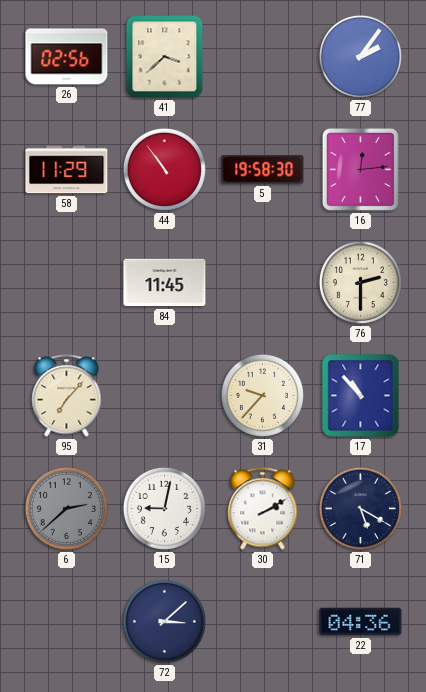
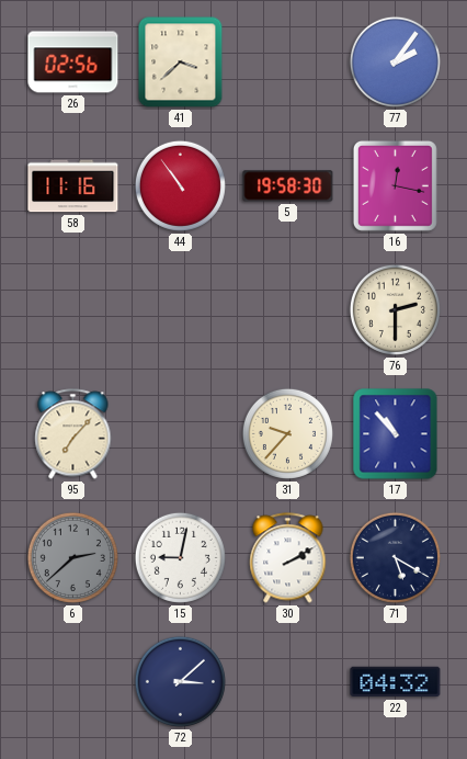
58: 11:29 -> 11:16 (73, 186)
16: 12:14 -> 12:17 (395, 185)
84: 11:45 -> none (165, 283)
22: 04:36 -> 04:32 (396, 682)
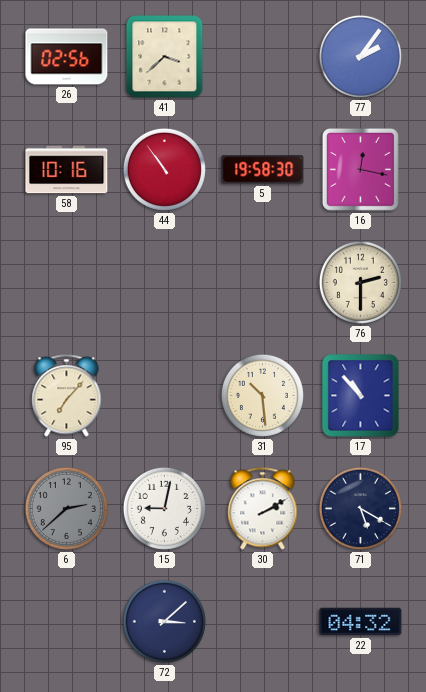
58: 11:16 -> 10:16 (67, 170)
31: 9:37 -> 10:29 (262, 395)
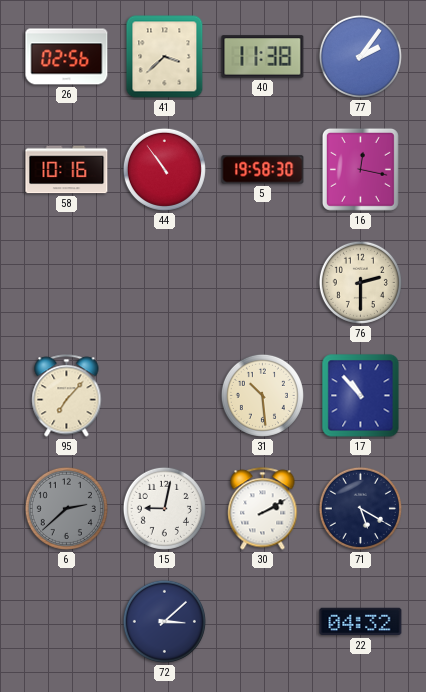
40: none -> 11:38 (263, 57)
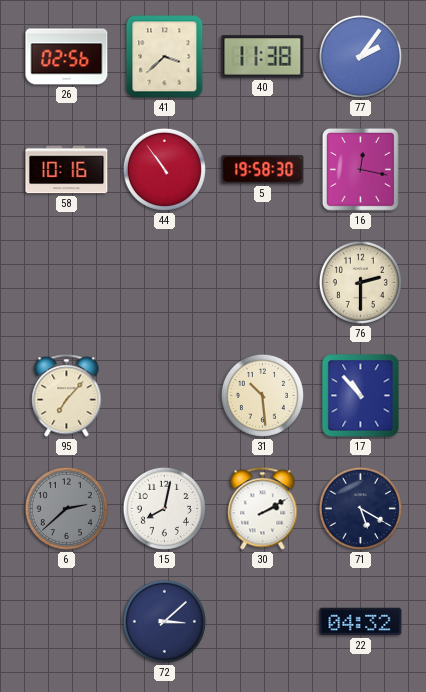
15: 9:02 -> 8:02 (164, 508)
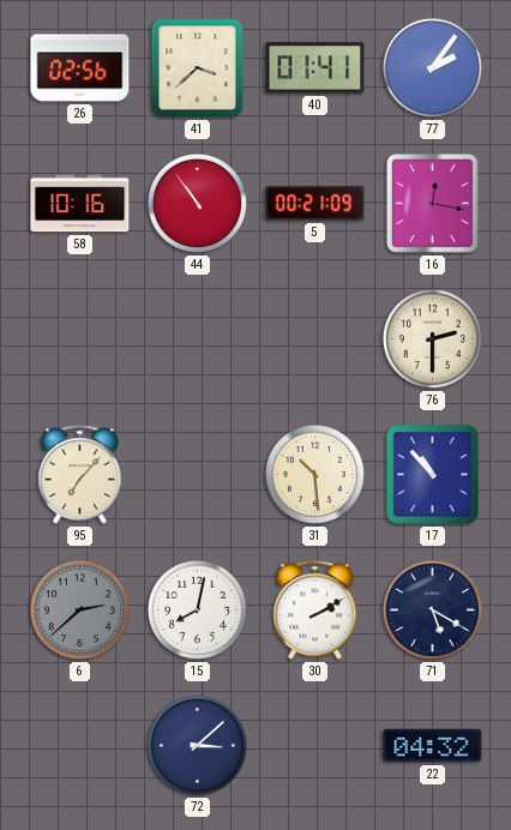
40: 11:38 -> 01:41 (315, 68)
5: 19:58 -> 00:21 (315, 204)
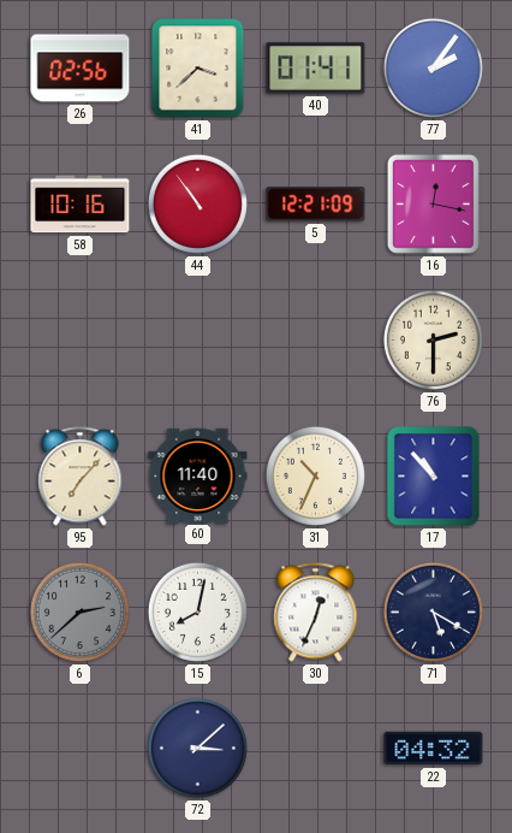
5: 00:21 -> 12:21 (316, 205)
60: none -> 11:40 (198, 475)
31: 10:29 -> 10:34 (315, 475)
30: 2:10 -> 12:34 (316, 613)
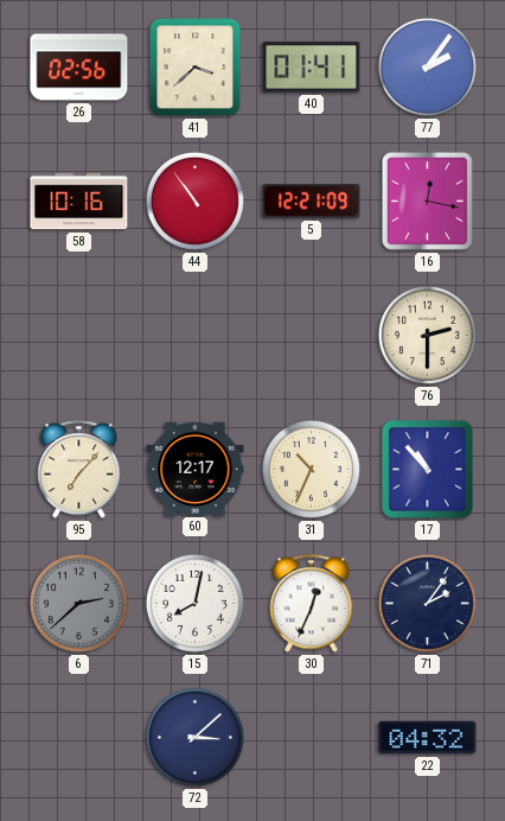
60: 11:40 -> 12:17 (196, 469)
71: 5:20 -> 2:06 (427, 603)
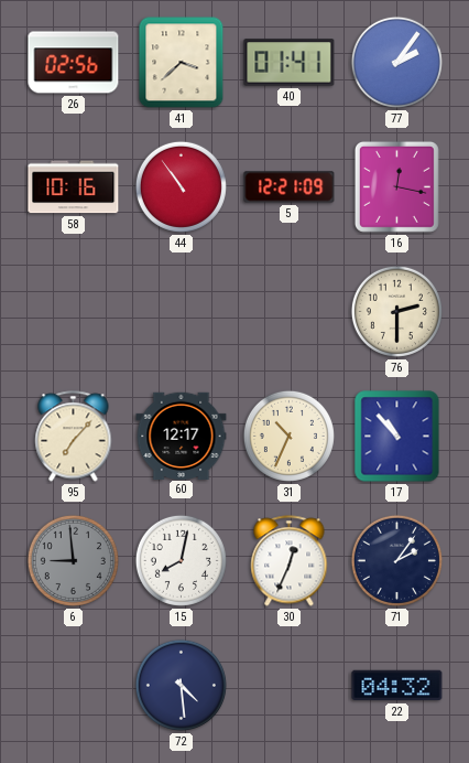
6: 2:38 -> 8:59 (73, 560)
72: 3:08 -> 4:29 (181, 685)
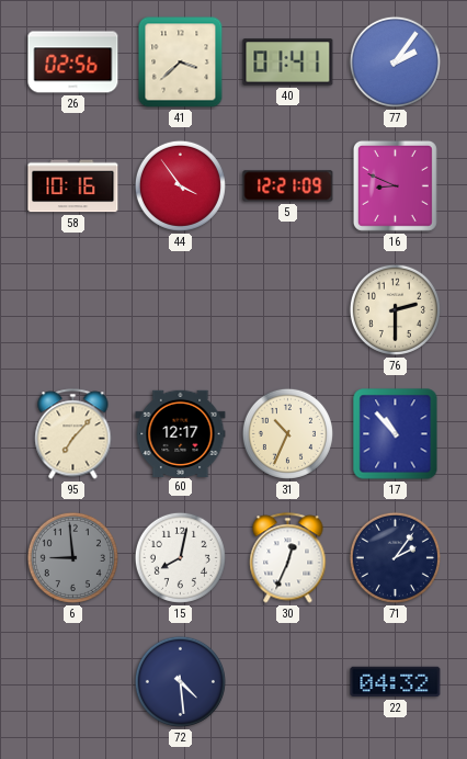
44: 10:54 -> 3:54 (180, 185)
16: 12:17 -> 8:49 (395, 185)
